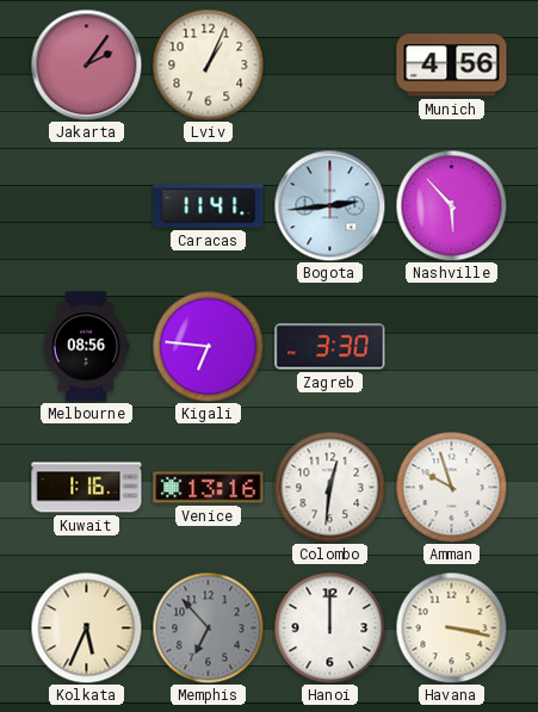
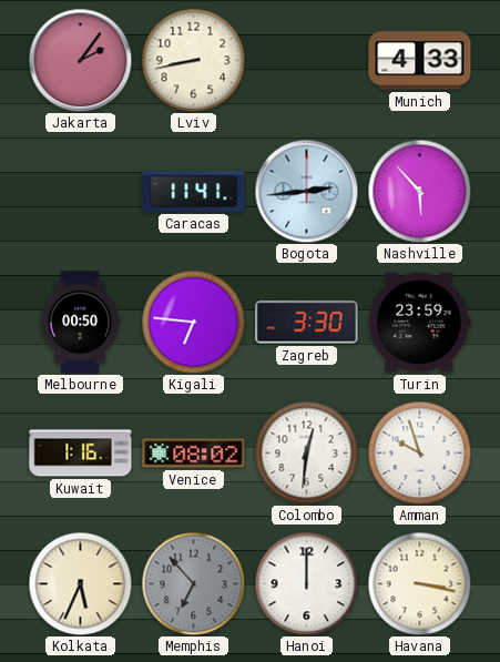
Lviv: 1:04 -> 8:43 (193, 60)
Munich: 4:56 -> 4:33 (420, 61)
Melbourne: 08:56 -> 00:50 (80, 323)
Turin: none -> 23:59 (420, 323)
Venice: 13:16 -> 08:02 (194, 454)
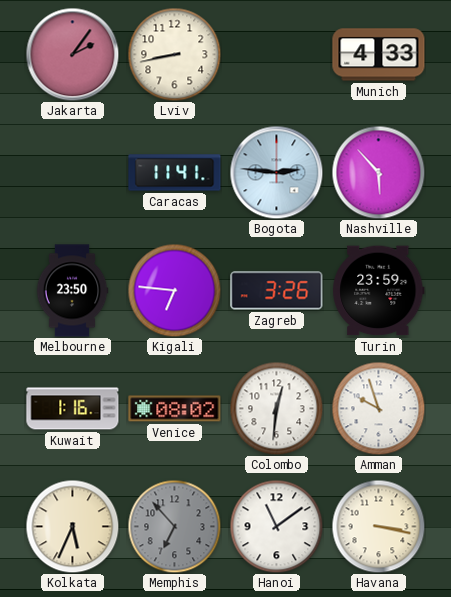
Bogota: 2:44 -> 2:46 (276, 172)
Melbourne: 00:50 -> 23:50 (72, 291)
Zagreb: 3:30 -> 3:26 (277, 291)
Hanoi: 12:00 -> 11:09 (276, 526)
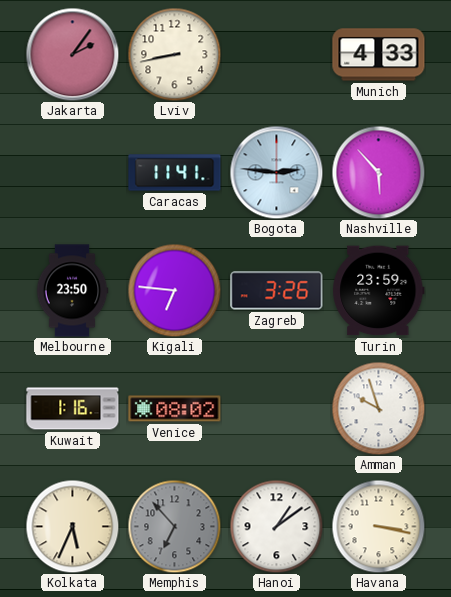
Colombo: 12:31 -> none (276, 408)
Hanoi: 11:09 -> 1:09 (276, 526)
